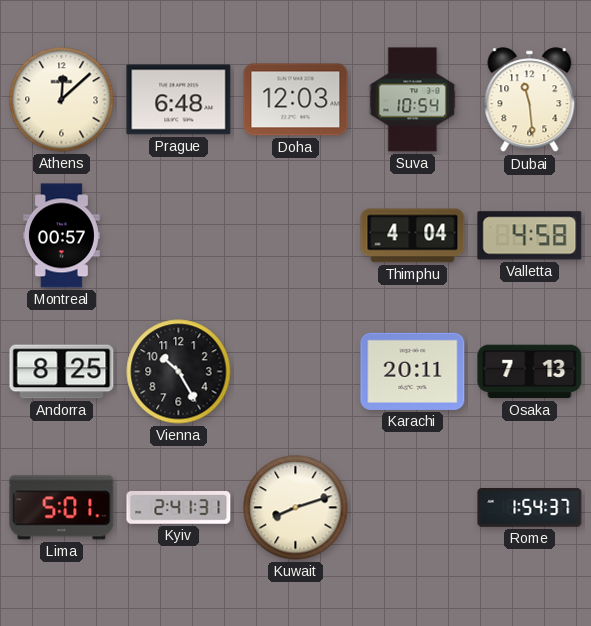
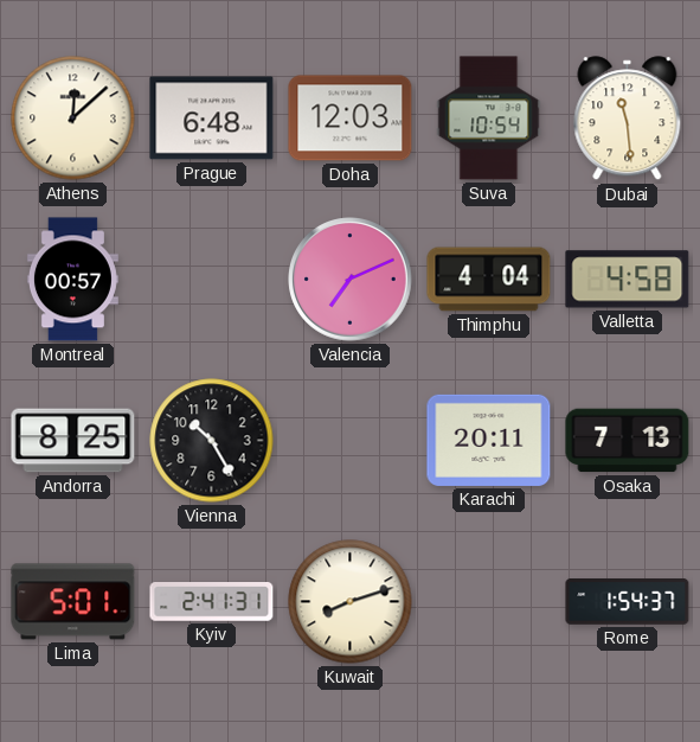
Valencia: none -> 7:11 (351, 280)
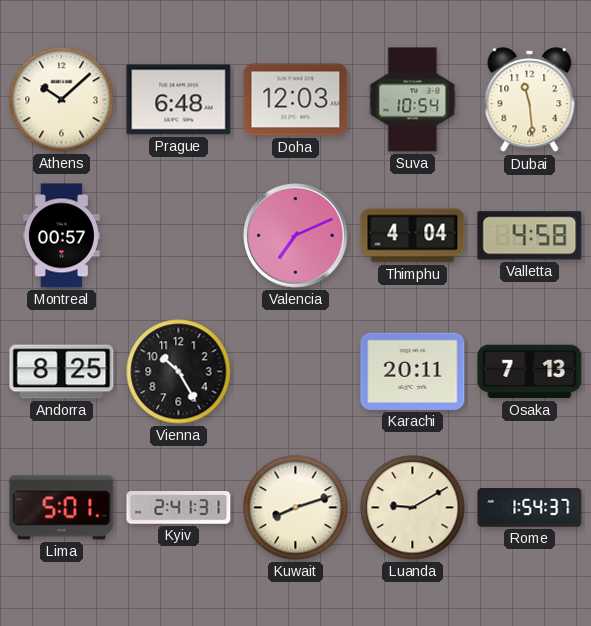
Athens: 12:08 -> 10:08 (62, 100)
Luanda: none -> 9:10 (413, 508)
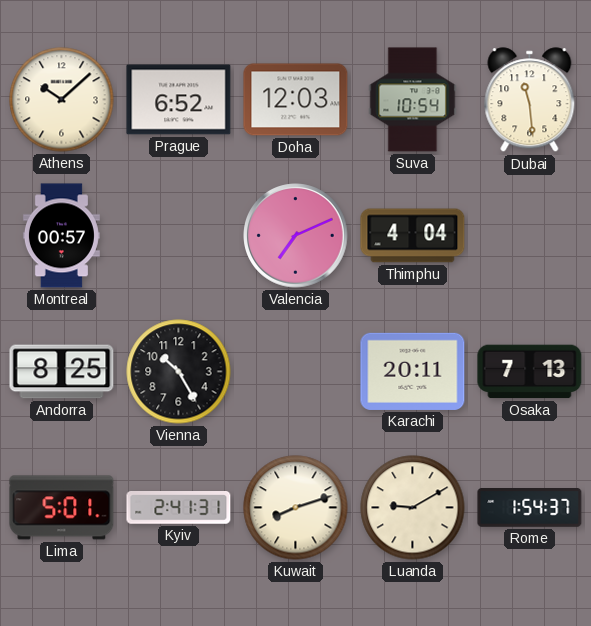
Prague: 6:48 -> 6:52 (179, 100)
Valletta: 4:58 -> none (530, 236)
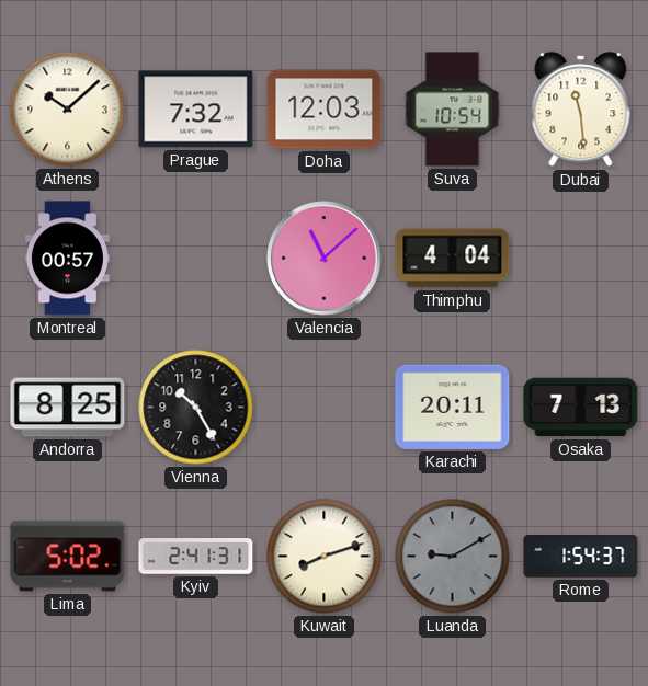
Prague: 6:52 -> 7:32 (196, 110)
Valencia: 7:11 -> 11:08 (325, 259)
Lima: 5:01 -> 5:02 (68, 557)
Luanda dial: cream -> grey (453, 557)
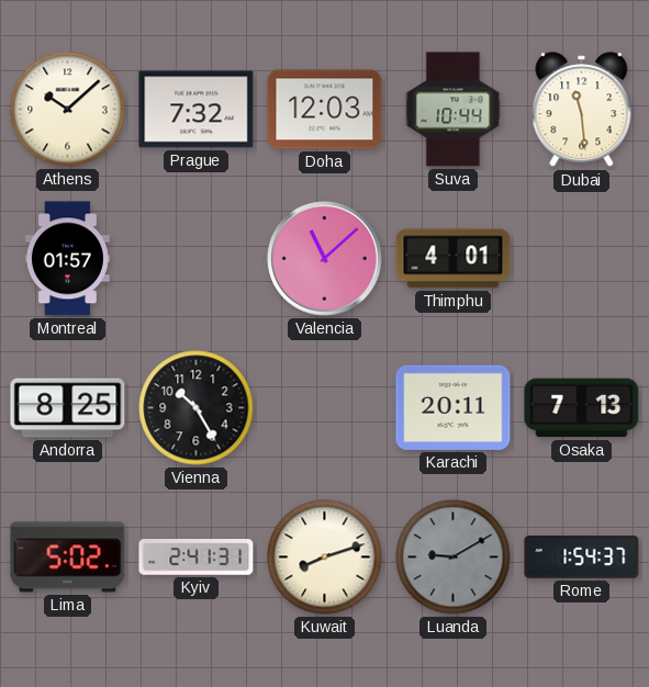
Suva: 10:54 -> 10:44 (454, 110)
Montreal: 00:57 -> 01:57 (67, 259)
Thimphu: 4:04 -> 4:01 (454, 259)
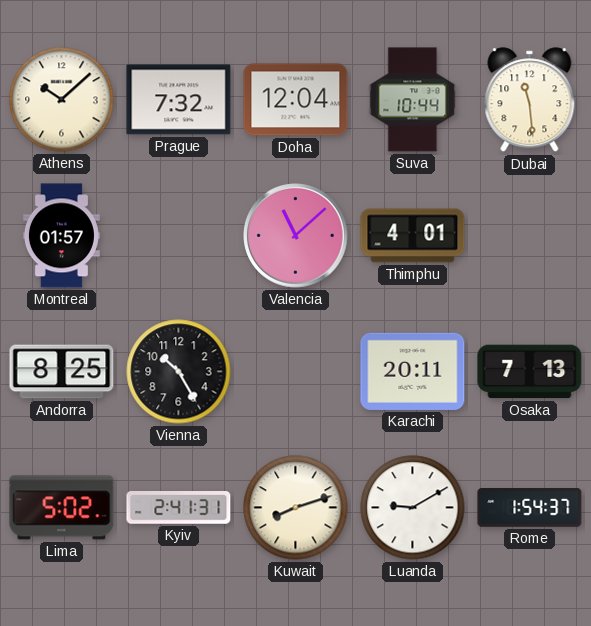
Doha: 12:03 -> 12:04 (296, 100)
Luanda dial: grey -> white (413, 508)
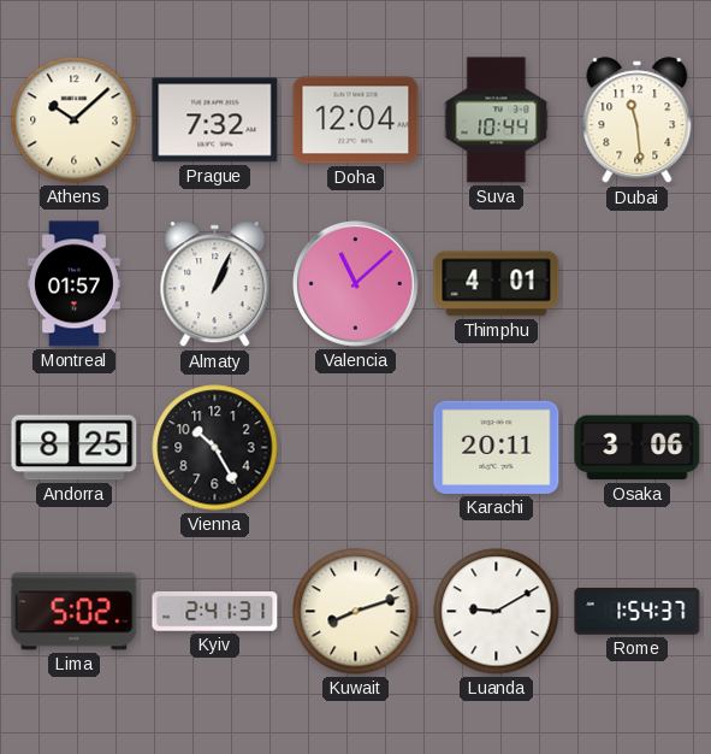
Almaty: none -> 1:04 (215, 284)
Osaka: 7:13 -> 3:06 (638, 448)
